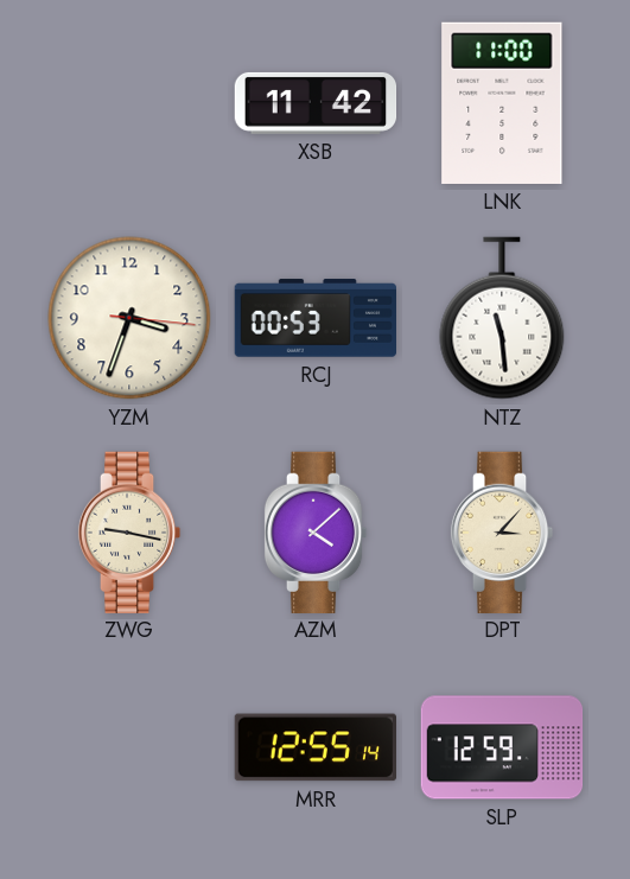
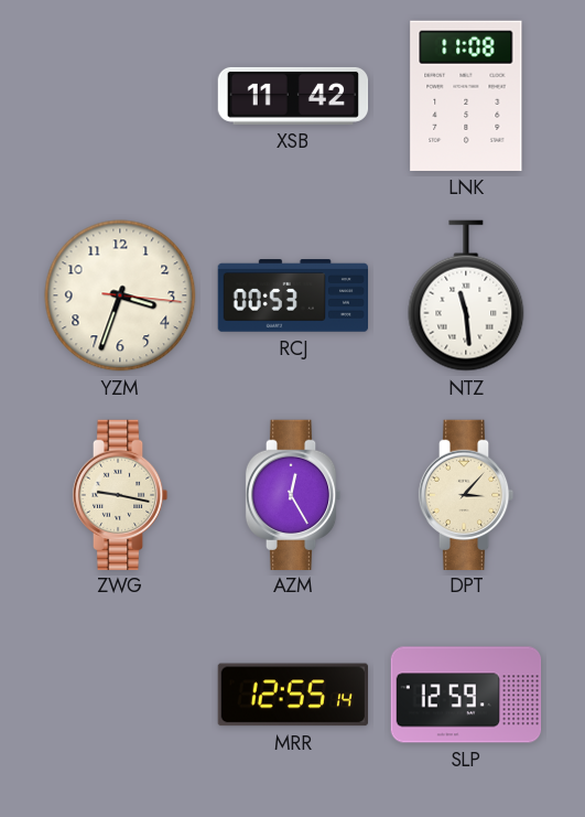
LNK: 11:00 -> 11:08 (466, 96)
AZM: 4:08 -> 12:25 (293, 494)
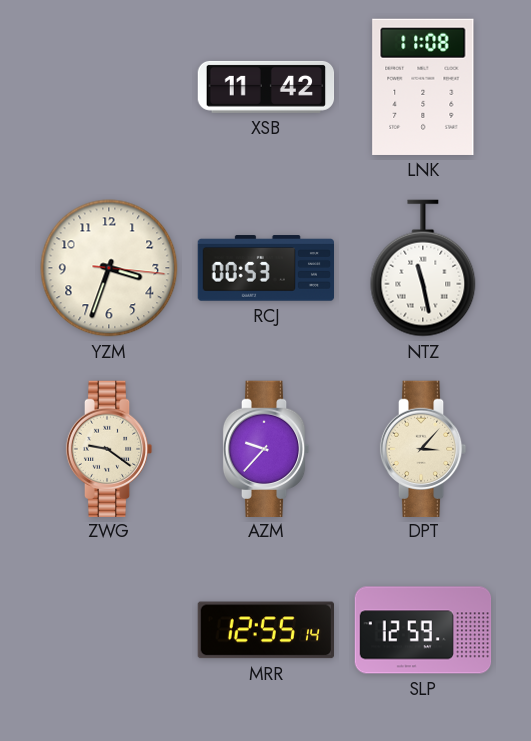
NTZ: 11:29 -> 11:28 (423, 268)
ZWG: 9:17 -> 9:21 (109, 448)
AZM: 12:25 -> 9:37 (266, 448)
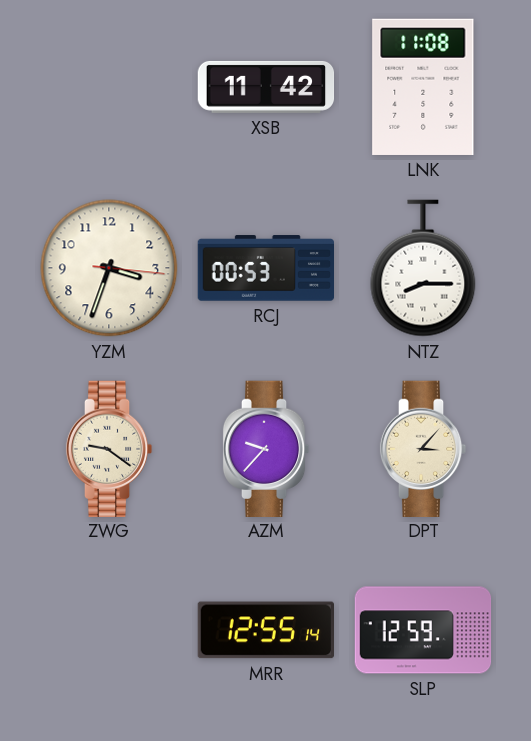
NTZ: 11:28 -> 8:15 (423, 268)
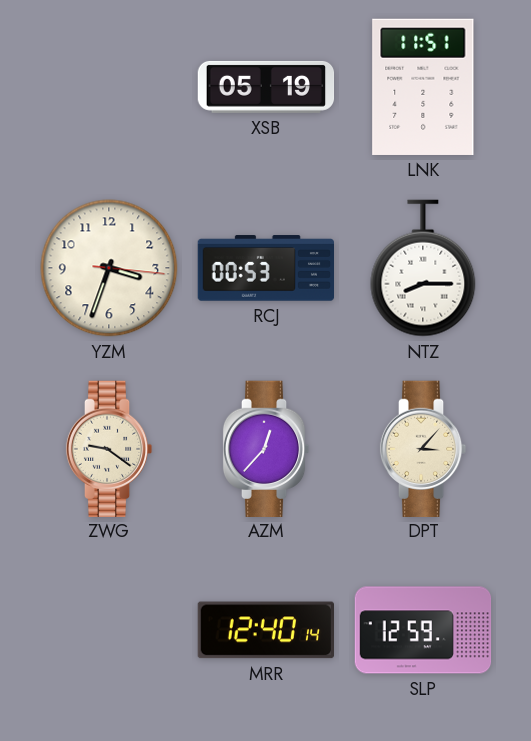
XSB: 11:42 -> 05:19 (266, 87)
LNK: 11:08 -> 11:51 (423, 87)
AZM: 9:37 -> 12:37 (266, 448)
MRR: 12:55 -> 12:40 (265, 630)
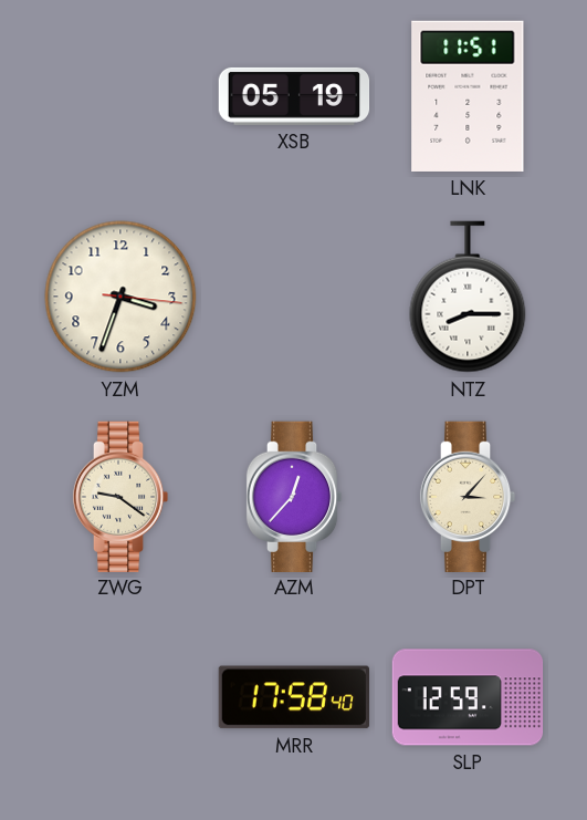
RCJ: 00:53 -> none (266, 268)
MRR: 12:40 -> 17:58 (293, 697)
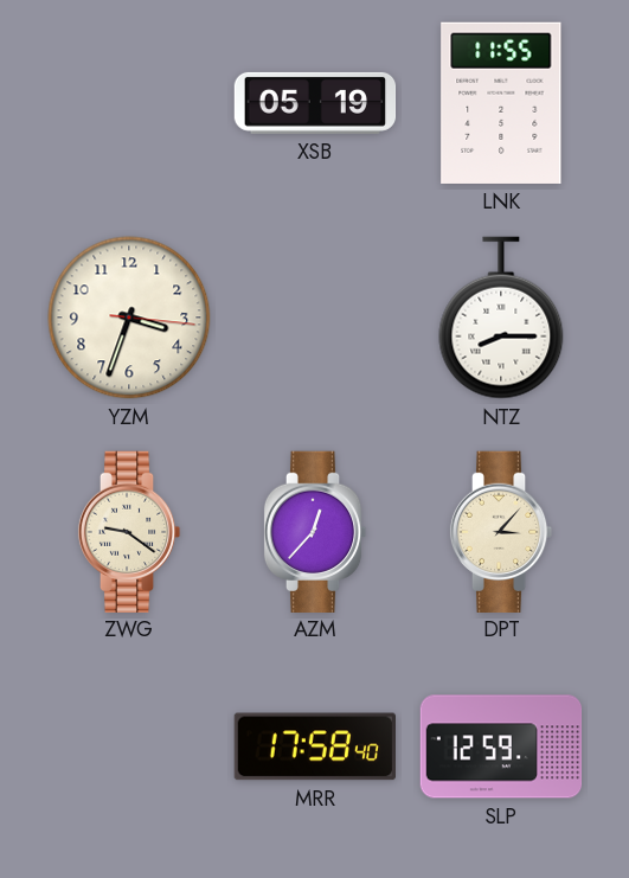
LNK: 11:51 -> 11:55 (501, 103)
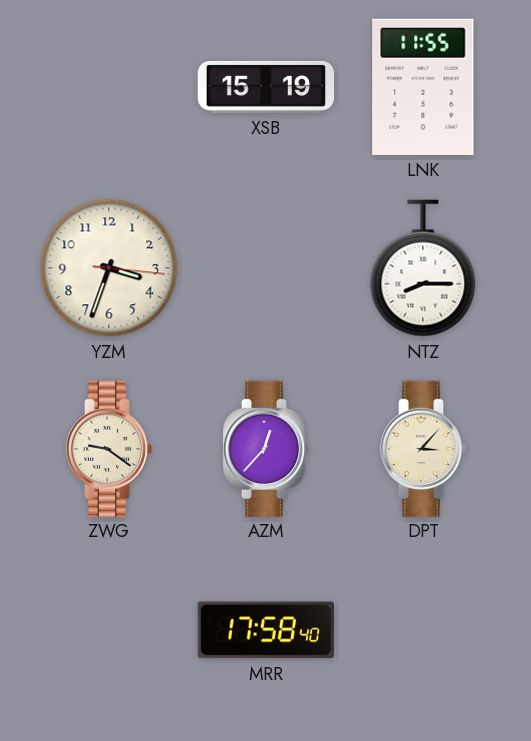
XSB: 05:19 -> 15:19 (266, 87)
SLP: 12:59 -> none (501, 746)
